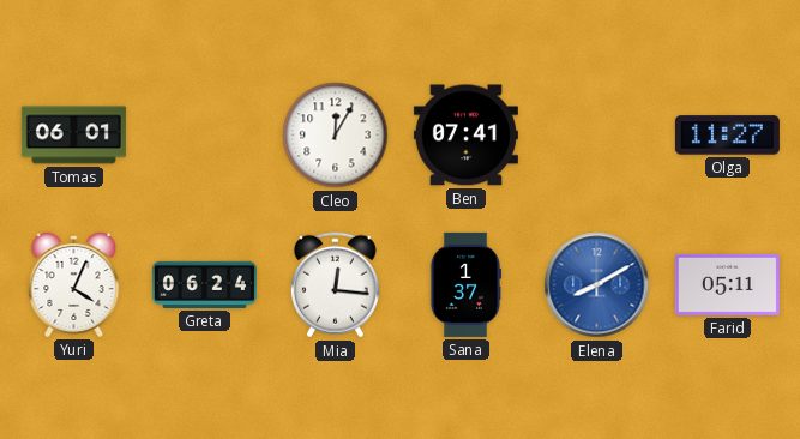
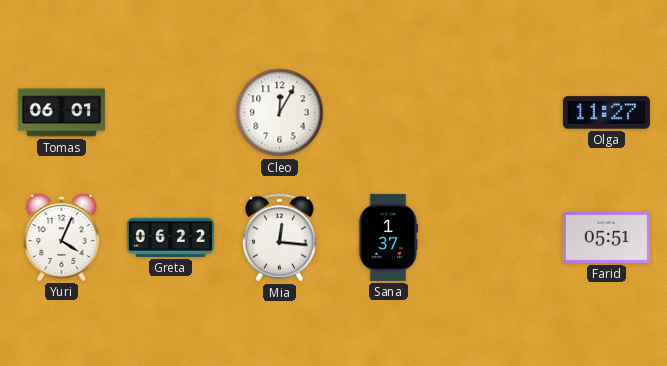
Ben: 07:41 -> none (465, 136)
Greta: 06:24 -> 06:22 (170, 237)
Elena: 8:10 -> none (597, 285)
Farid: 05:11 -> 05:51 (606, 237)
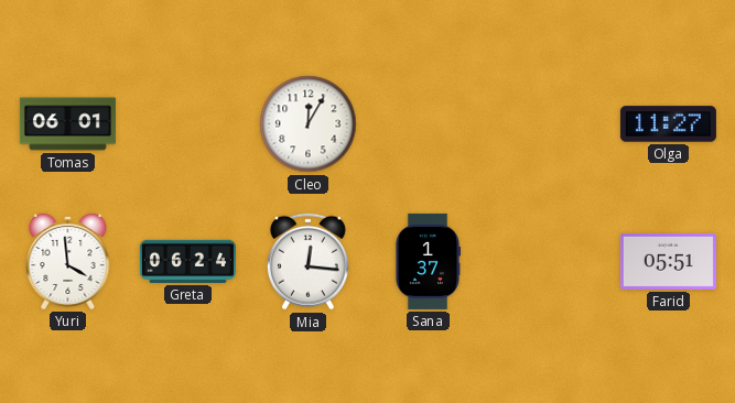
Yuri: 4:04 -> 3:59 (68, 261)
Greta: 06:22 -> 06:24 (187, 261)
